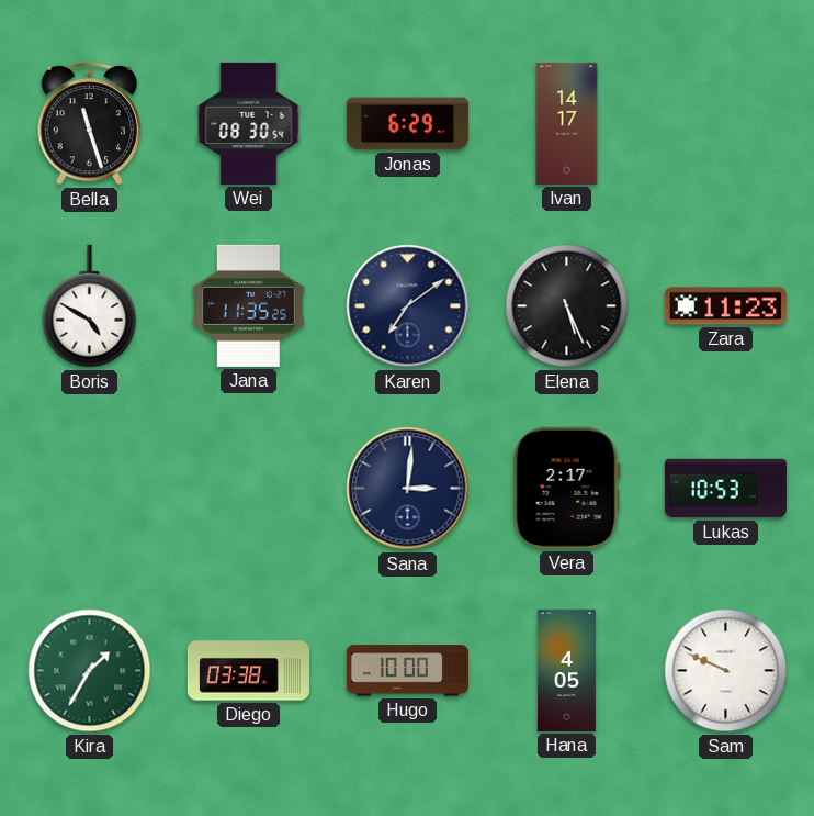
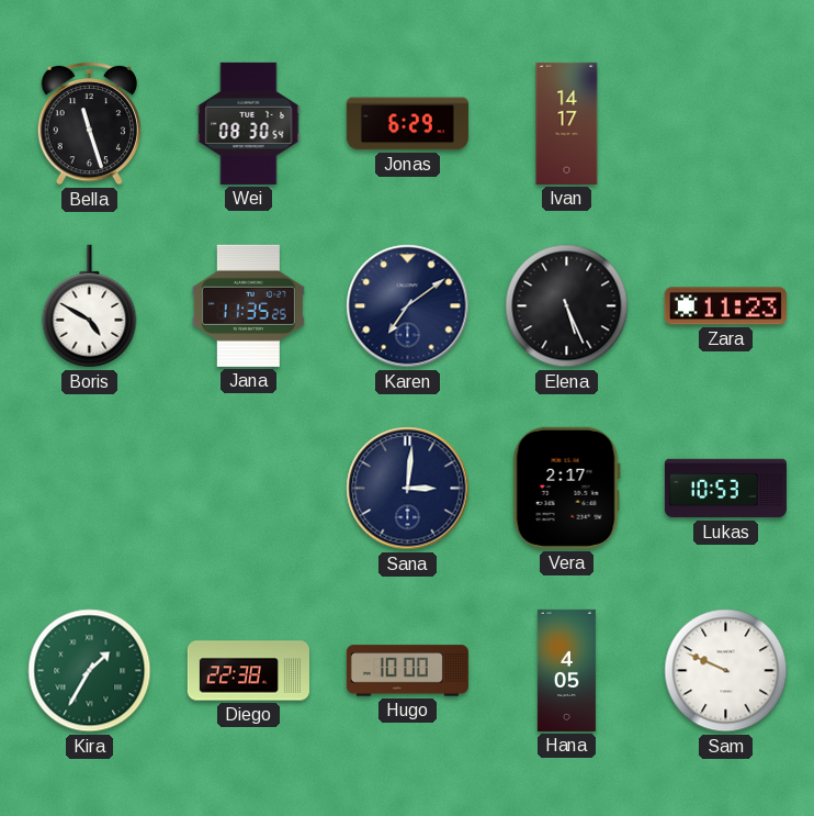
Diego: 03:38 -> 22:38 (248, 671)
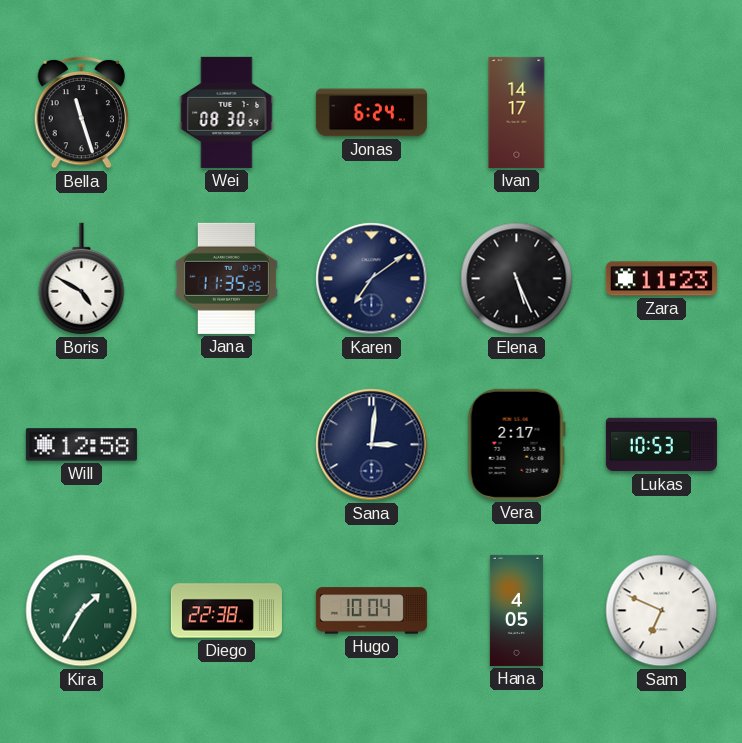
Jonas: 6:29 -> 6:24 (371, 113)
Will: none -> 12:58 (81, 445)
Hugo: 10:00 -> 10:04 (371, 611)
Sam: 9:49 -> 6:49 (662, 611)
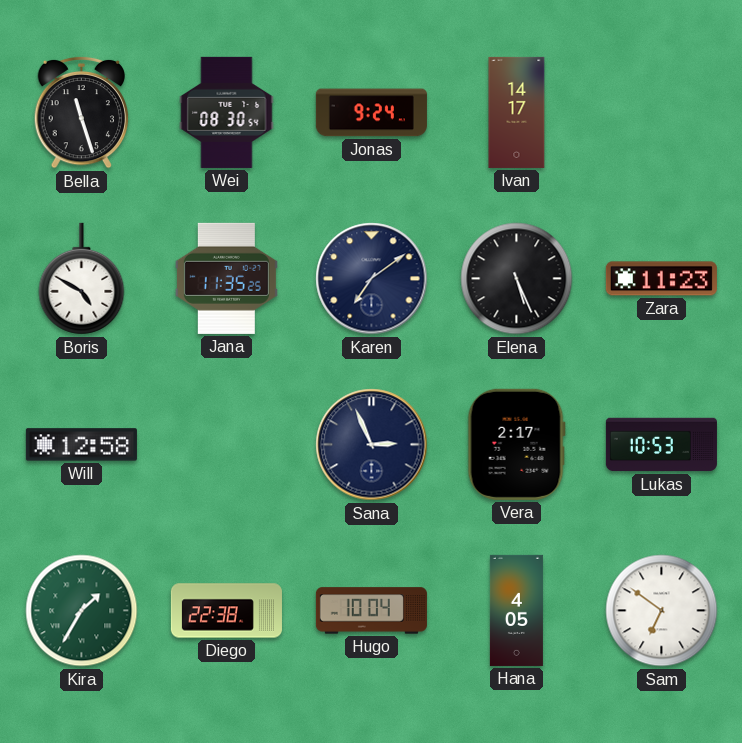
Jonas: 6:24 -> 9:24 (371, 113)
Sana: 3:01 -> 2:56 (372, 445)
Sam: 6:49 -> 6:51 (662, 611)
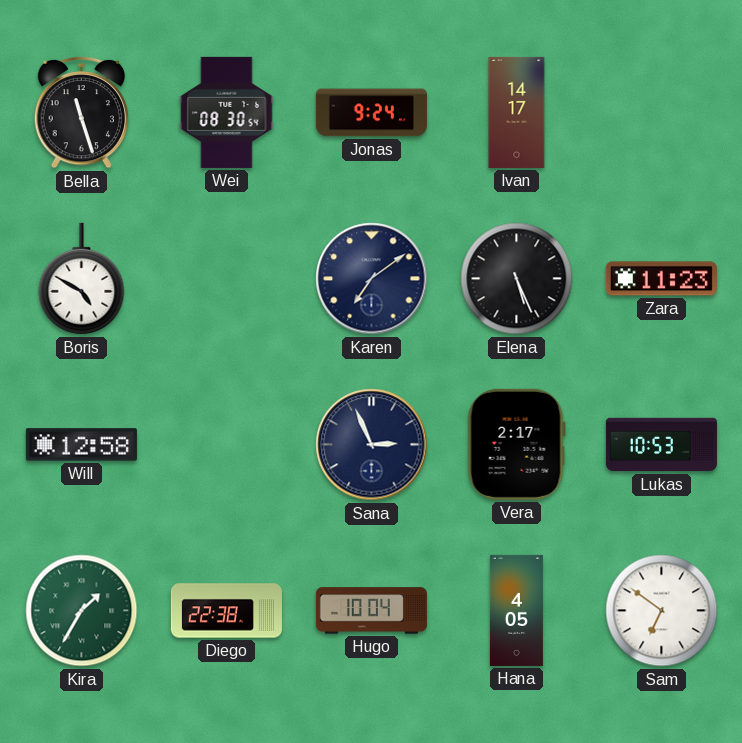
Jana: 11:35 -> none (226, 278)
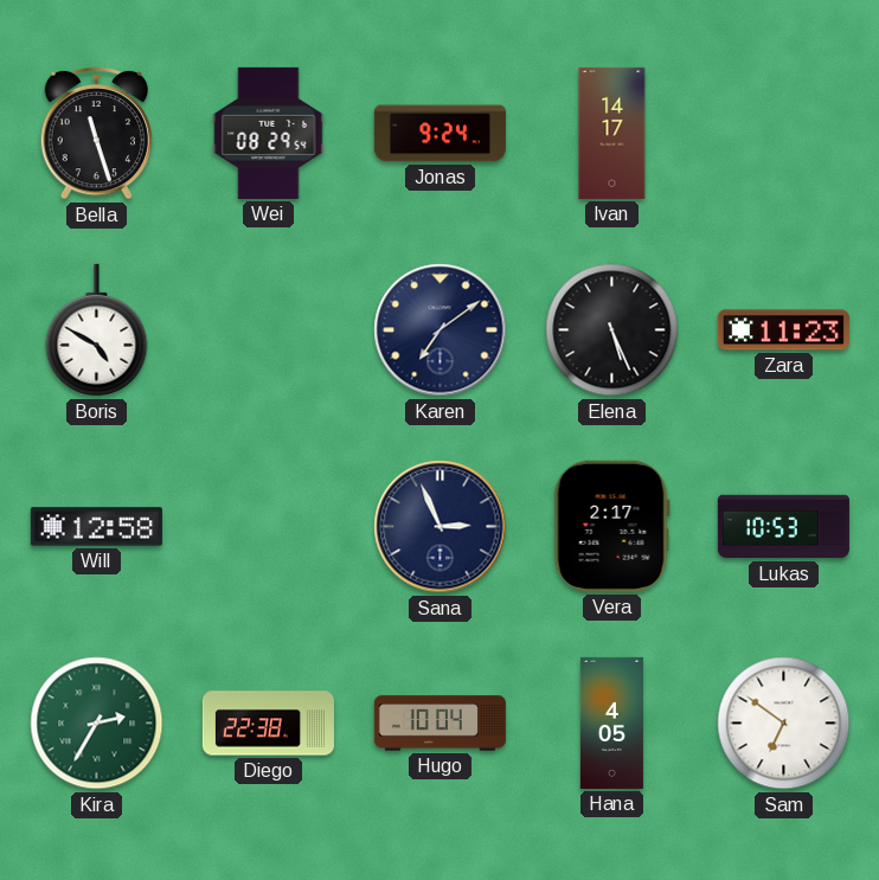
Wei: 08:30 -> 08:29 (269, 133)
Kira: 1:35 -> 2:35 (97, 724)
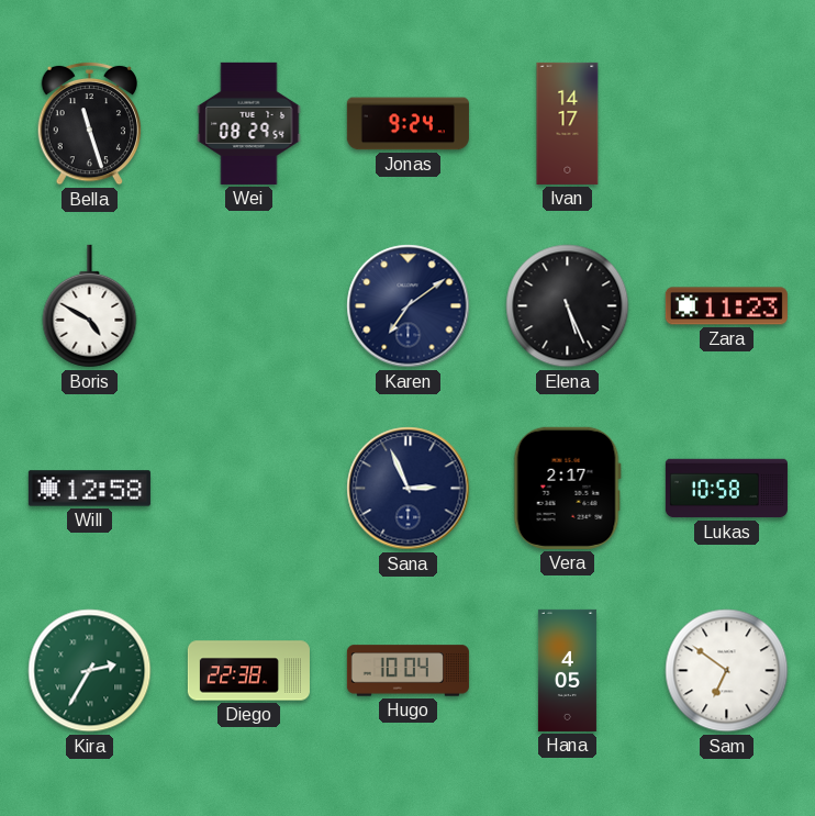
Lukas: 10:53 -> 10:58 (726, 489)
